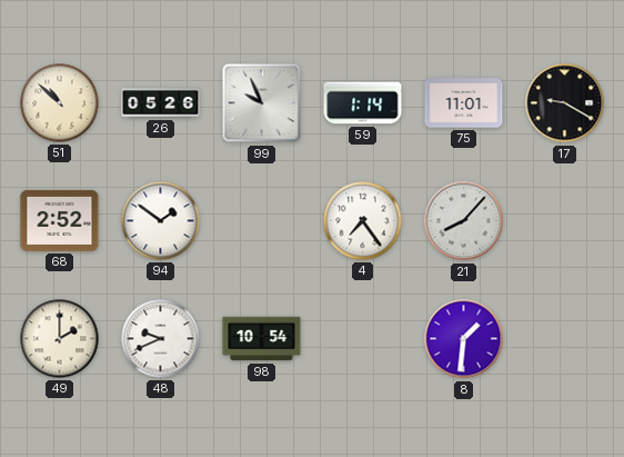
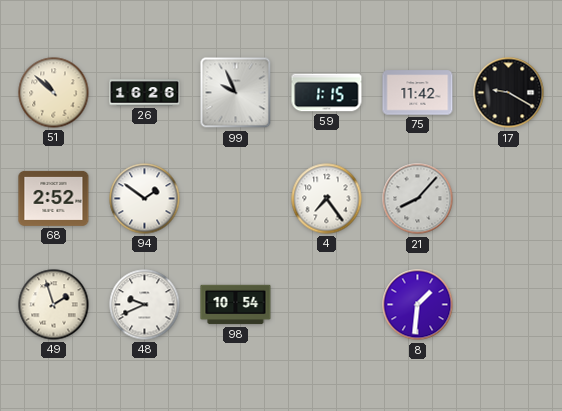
26: 05:26 -> 16:26 (145, 93)
59: 1:14 -> 1:15 (327, 93)
75: 11:01 -> 11:42 (418, 93)
49: 2:00 -> 1:57 (54, 305)
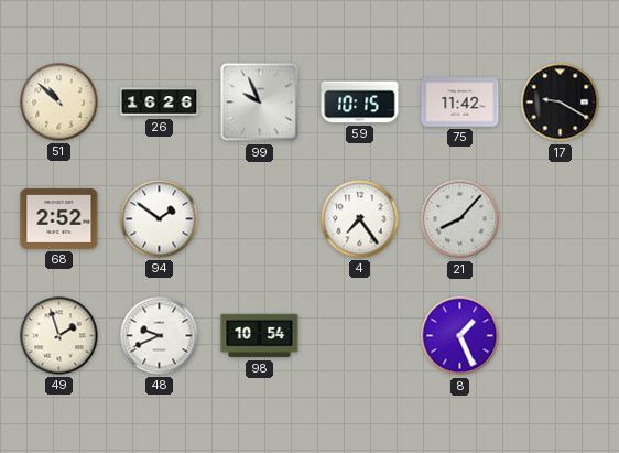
59: 1:15 -> 10:15 (360, 103)
8: 1:31 -> 1:26 (460, 336)
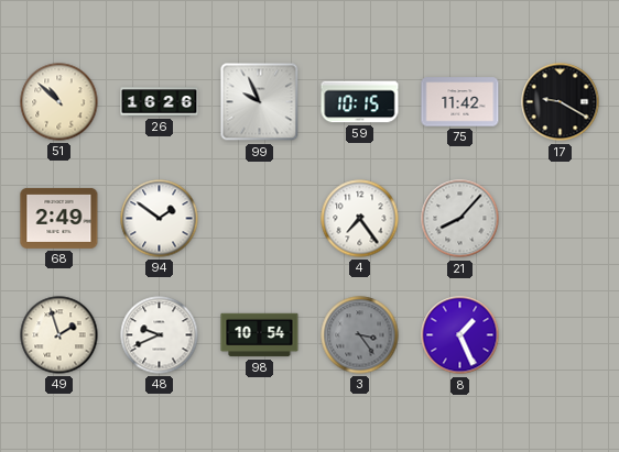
68: 2:52 -> 2:49 (59, 218)
3: none -> 3:24 (360, 335)
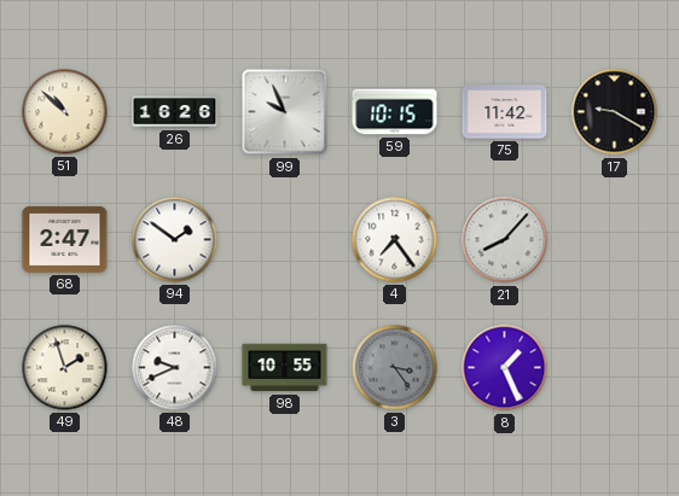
68: 2:49 -> 2:47 (65, 239)
98: 10:54 -> 10:55 (285, 368)
